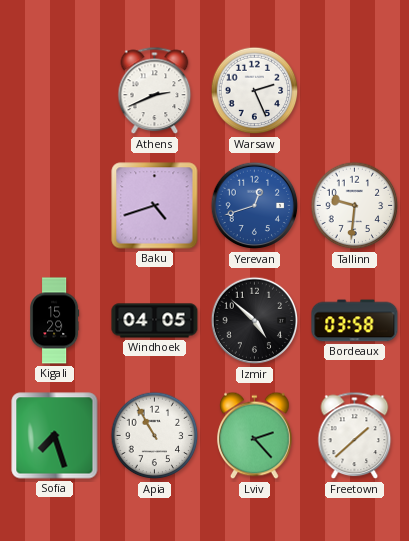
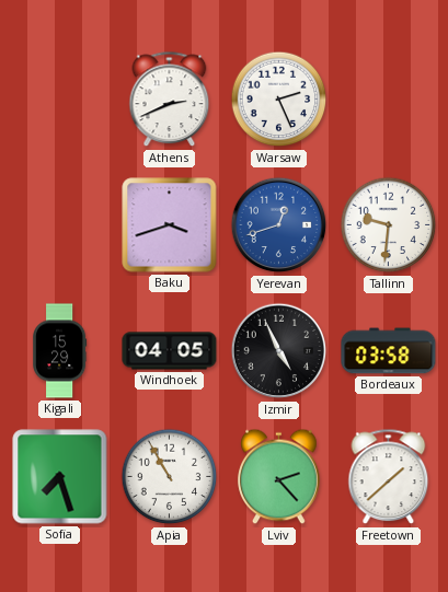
Baku: 4:42 -> 3:42 (170, 225)
Izmir: 4:52 -> 4:56 (279, 351)
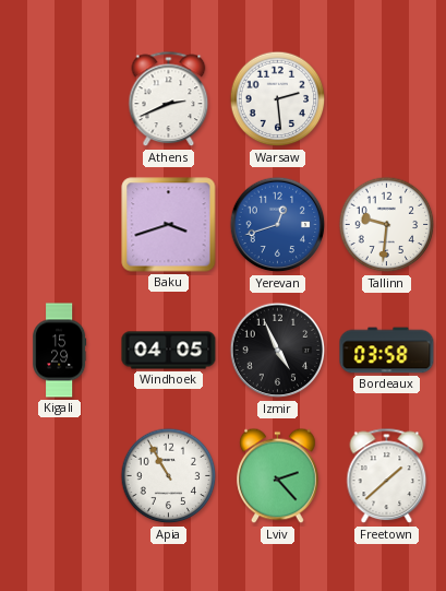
Warsaw: 2:26 -> 2:29 (278, 99)
Sofia: 7:27 -> none (60, 477)
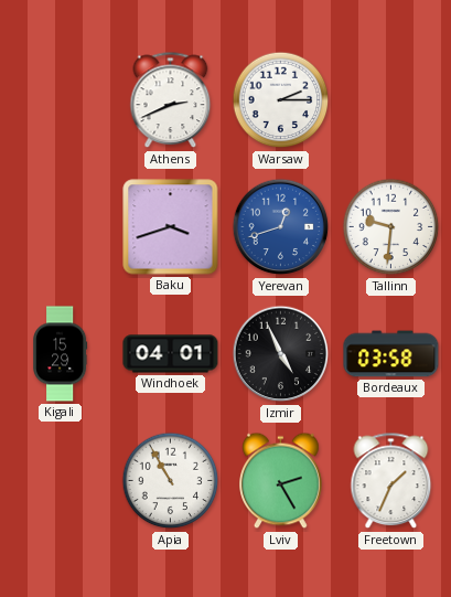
Warsaw: 2:29 -> 2:15 (281, 100)
Windhoek: 04:05 -> 04:01 (171, 354)
Lviv: 2:23 -> 2:25 (281, 481)
Freetown: 1:38 -> 1:34 (391, 481)
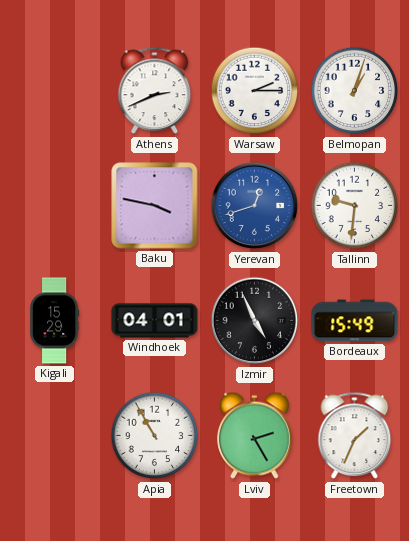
Belmopan: none -> 1:03 (355, 91)
Baku: 3:42 -> 3:47 (155, 206)
Bordeaux: 03:58 -> 15:49 (355, 321)
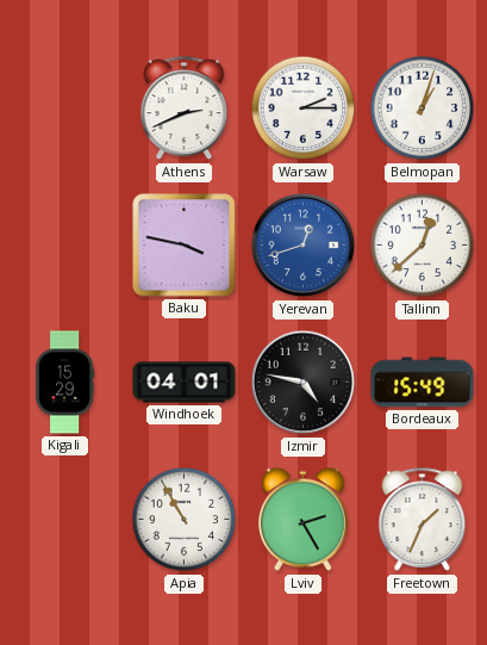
Tallinn: 9:31 -> 12:38 (423, 246)
Izmir: 4:56 -> 4:47 (304, 383)
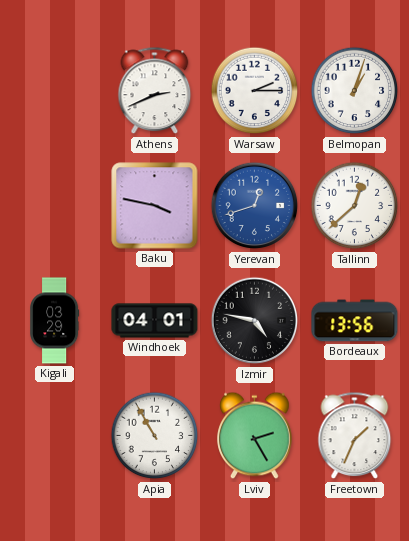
Kigali: 15:29 -> 03:29 (55, 321)
Bordeaux: 15:49 -> 13:56 (355, 321)
